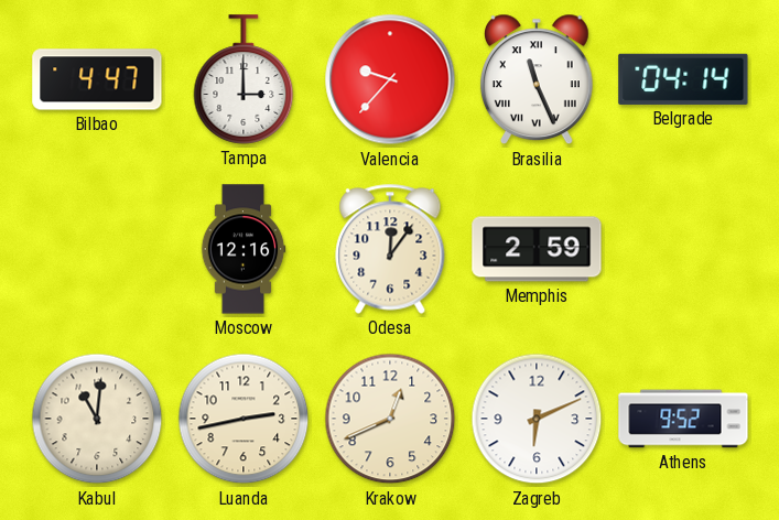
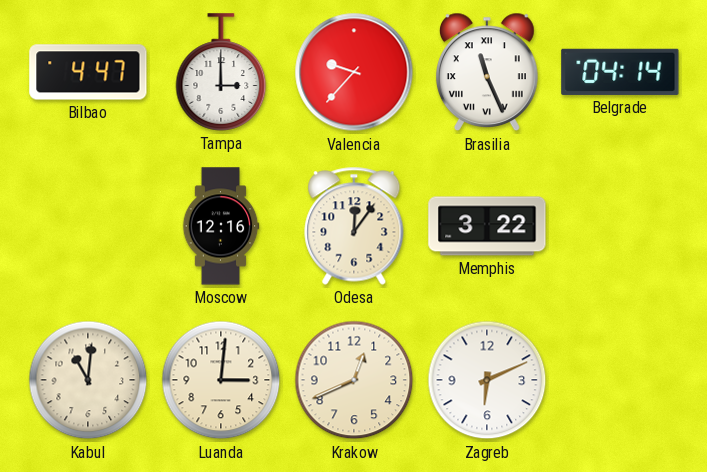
Memphis: 2:59 -> 3:22 (487, 226)
Luanda: 2:43 -> 3:01 (221, 380)
Athens: 9:52 -> none (683, 419)
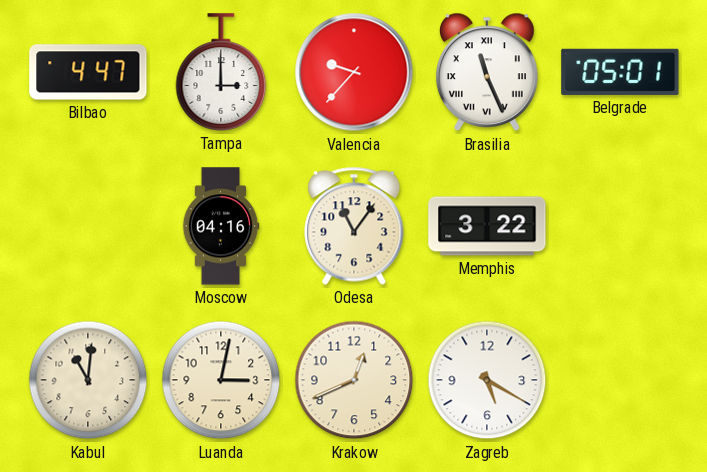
Belgrade: 04:14 -> 05:01 (620, 72)
Moscow: 12:16 -> 04:16 (221, 226)
Odesa: 12:06 -> 11:06 (354, 226)
Luanda: 3:01 -> 3:02 (221, 380)
Zagreb: 6:11 -> 5:20 (487, 380)
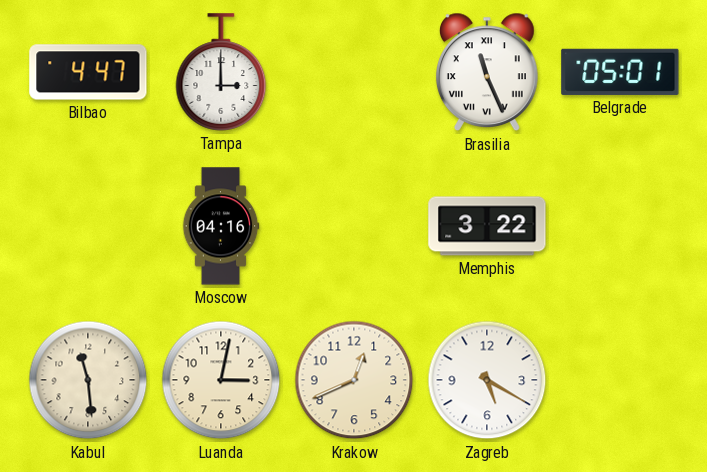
Valencia: 9:37 -> none (354, 72)
Odesa: 11:06 -> none (354, 226)
Kabul: 11:01 -> 11:29 (88, 380)
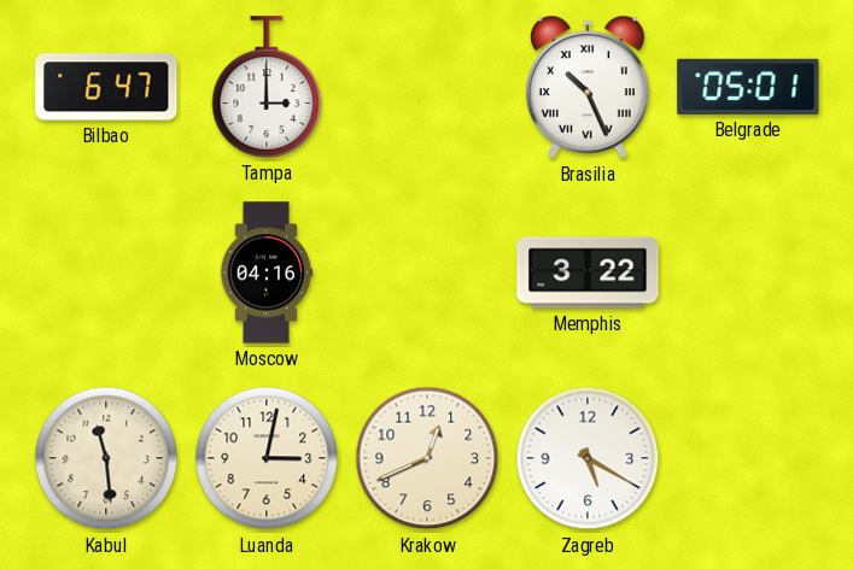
Bilbao: 4:47 -> 6:47 (106, 87)
Brasilia: 11:26 -> 10:26 (588, 87)
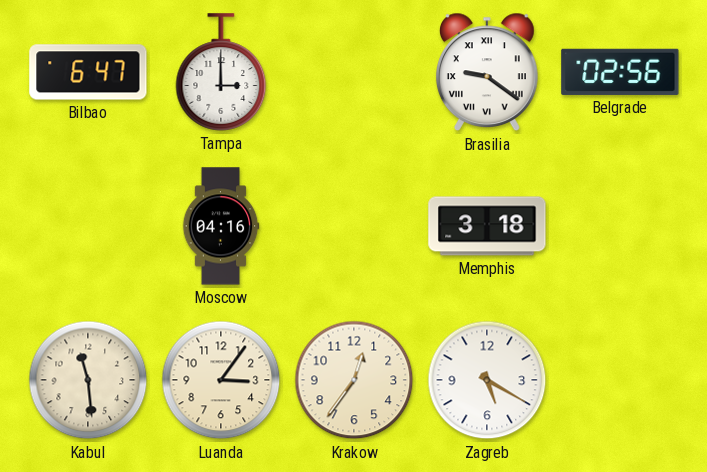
Brasilia: 10:26 -> 9:21 (487, 72)
Belgrade: 05:01 -> 02:56 (620, 72)
Memphis: 3:22 -> 3:18 (487, 226)
Luanda: 3:02 -> 3:06 (221, 380)
Krakow: 12:41 -> 12:36 (354, 380)
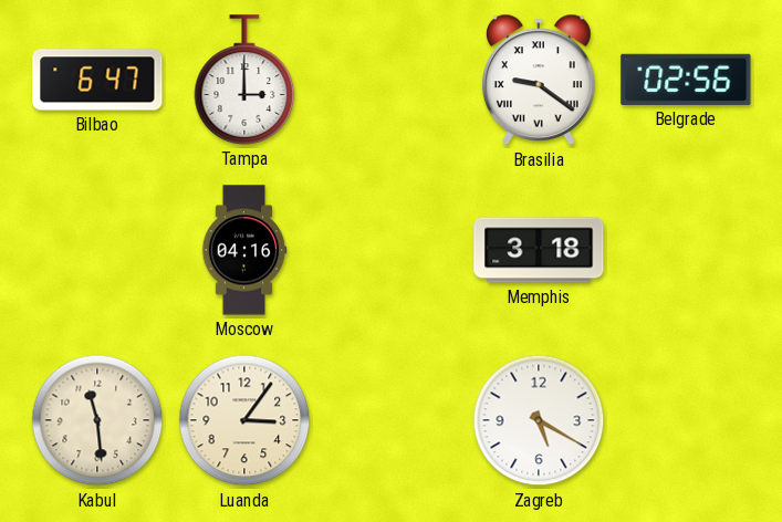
Krakow: 12:36 -> none (354, 380)
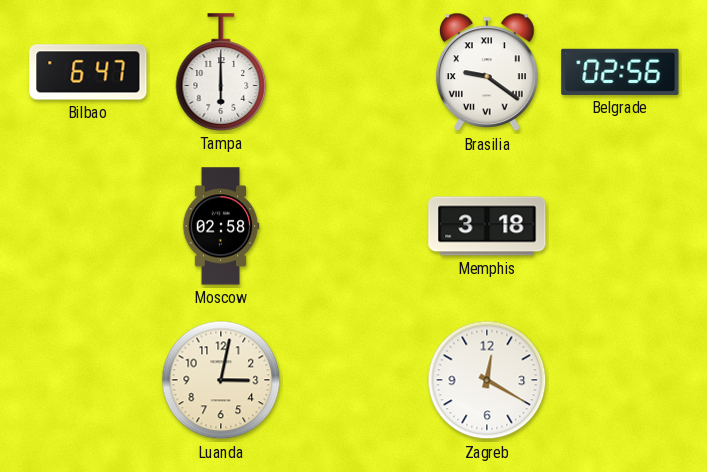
Tampa: 3:00 -> 6:00 (221, 72)
Moscow: 04:16 -> 02:58 (221, 226)
Kabul: 11:29 -> none (97, 420)
Luanda: 3:06 -> 3:02 (221, 380)
Zagreb: 5:20 -> 12:20 (487, 380)
